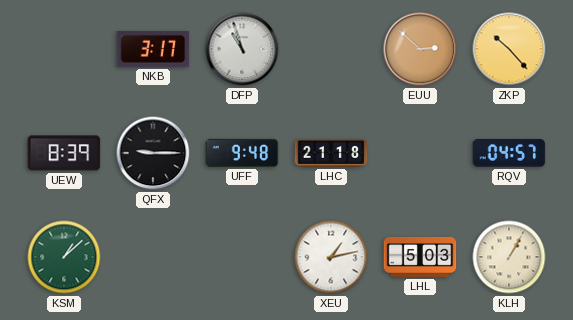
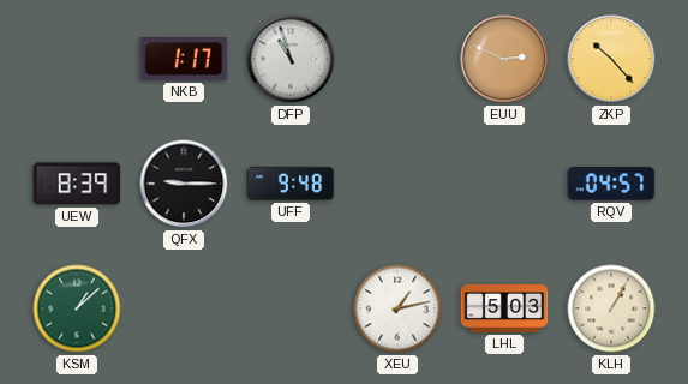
NKB: 3:17 -> 1:17 (184, 59)
EUU: 2:52 -> 2:49 (504, 59)
LHC: 21:18 -> none (331, 154)
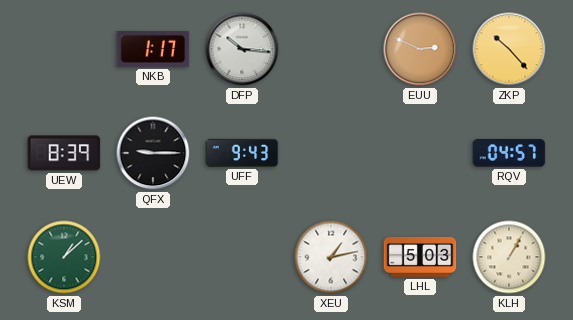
DFP: 10:57 -> 10:16 (242, 49)
UFF: 9:48 -> 9:43 (242, 153)
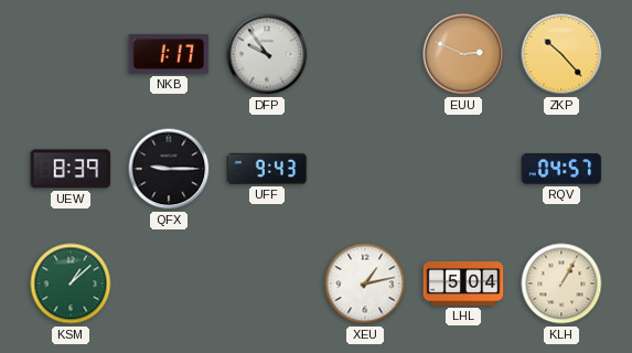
DFP: 10:16 -> 9:54 (267, 54)
LHL: 5:03 -> 5:04 (463, 284)
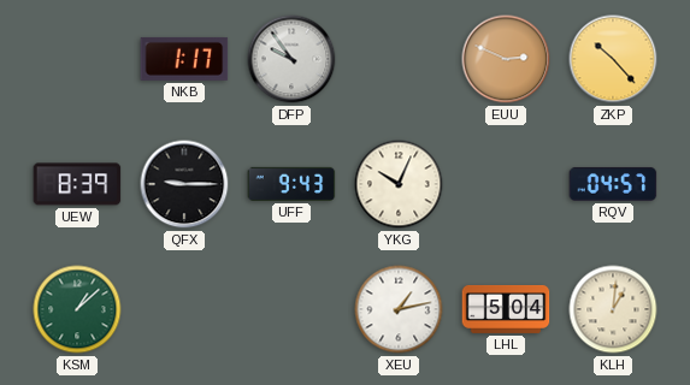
YKG: none -> 10:04 (399, 184)
KLH: 1:05 -> 1:01 (613, 309)
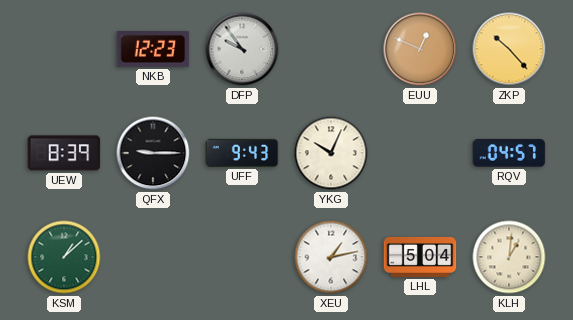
NKB: 1:17 -> 12:23 (153, 49)
EUU: 2:49 -> 12:49 (420, 49)
